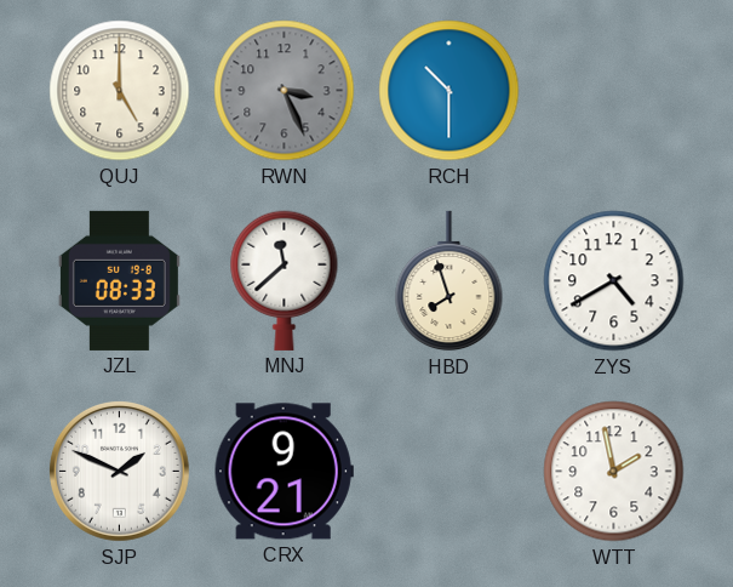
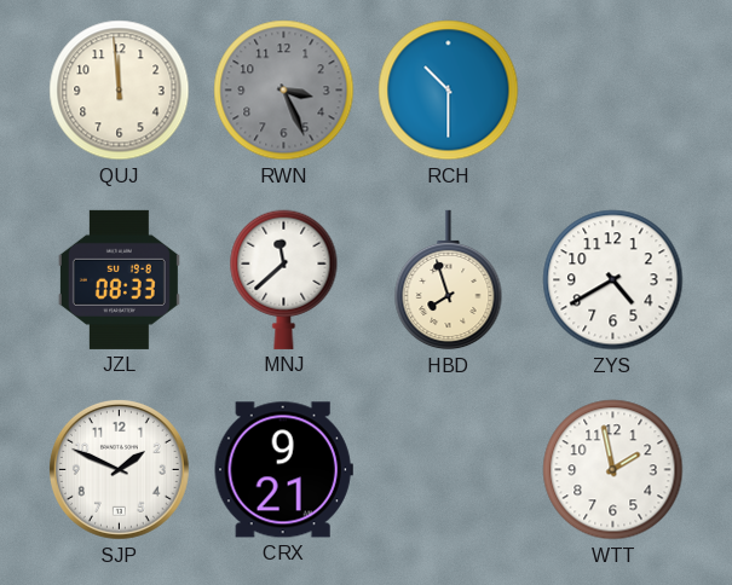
QUJ: 5:00 -> 11:59 (120, 91)
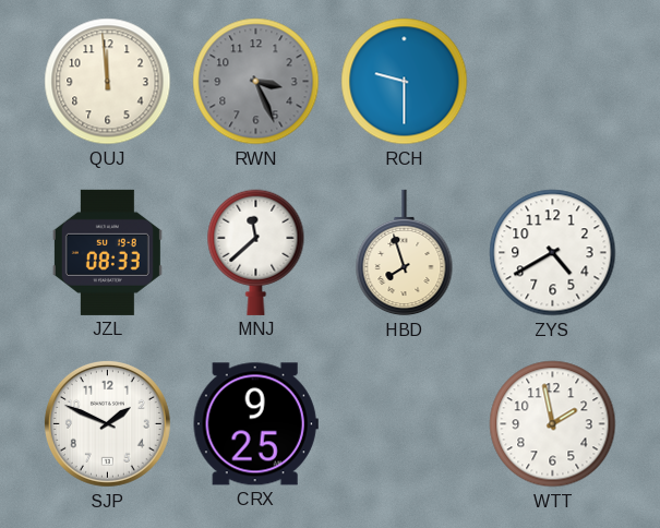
RCH: 10:30 -> 9:30 (405, 82)
CRX: 9:21 -> 9:25 (255, 424)
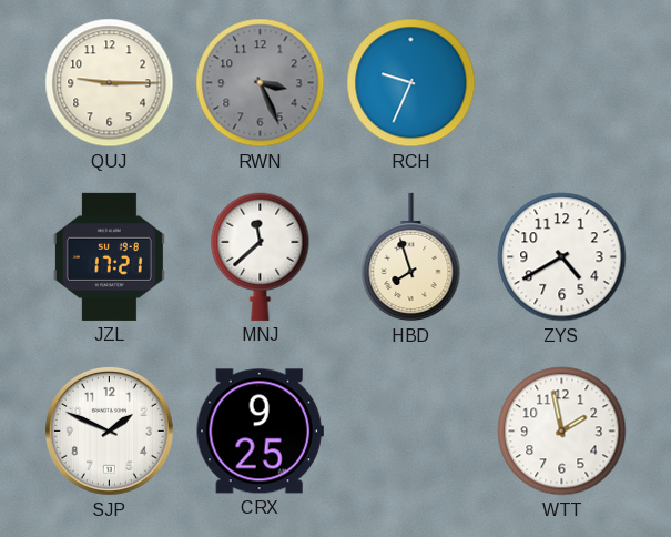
QUJ: 11:59 -> 9:15 (110, 83)
RCH: 9:30 -> 9:34 (411, 83)
JZL: 08:33 -> 17:21 (109, 256)
